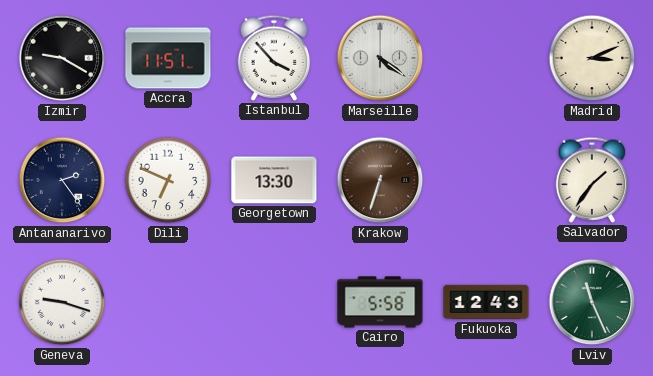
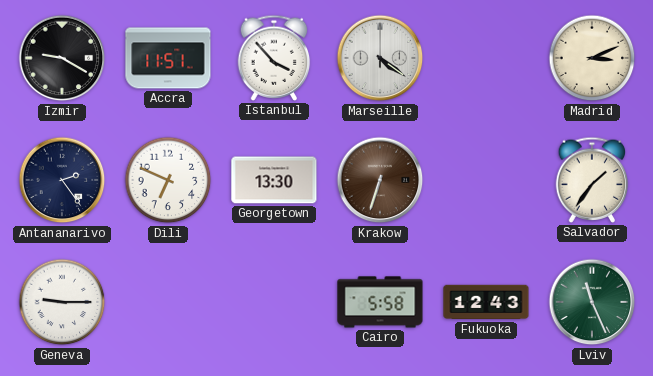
Geneva: 9:18 -> 9:15 (62, 302)
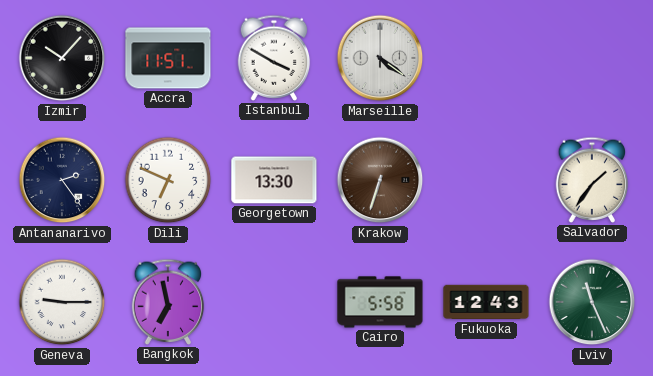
Izmir: 9:20 -> 10:07 (62, 58)
Istanbul: 3:53 -> 3:50 (274, 58)
Madrid: 3:11 -> none (592, 58)
Bangkok: none -> 6:58 (168, 302)
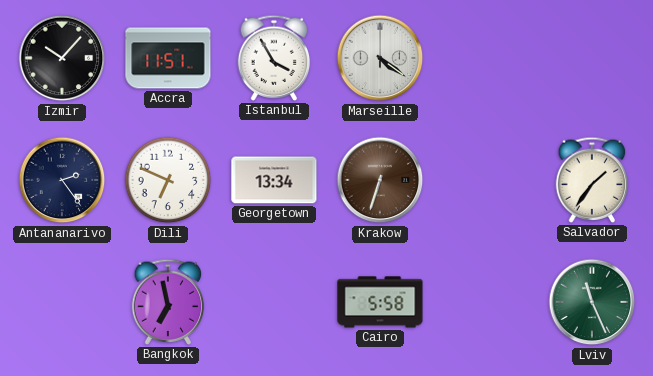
Istanbul: 3:50 -> 3:55 (274, 58)
Georgetown: 13:30 -> 13:34 (274, 180)
Geneva: 9:15 -> none (62, 302)
Fukuoka: 12:43 -> none (486, 302)
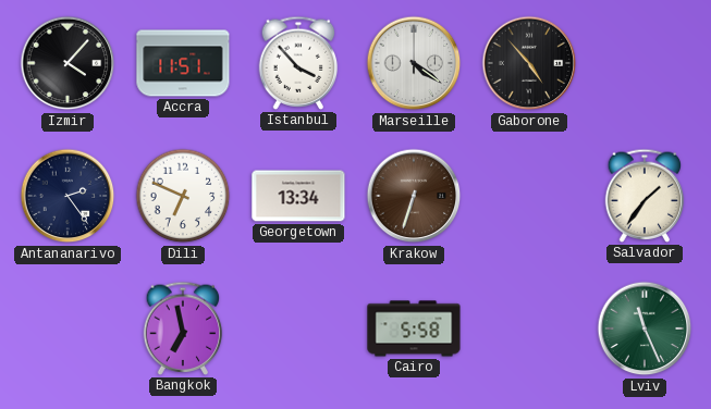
Izmir: 10:07 -> 4:07 (68, 63)
Istanbul: 3:55 -> 3:53 (298, 63)
Gaborone: none -> 4:53 (529, 63)
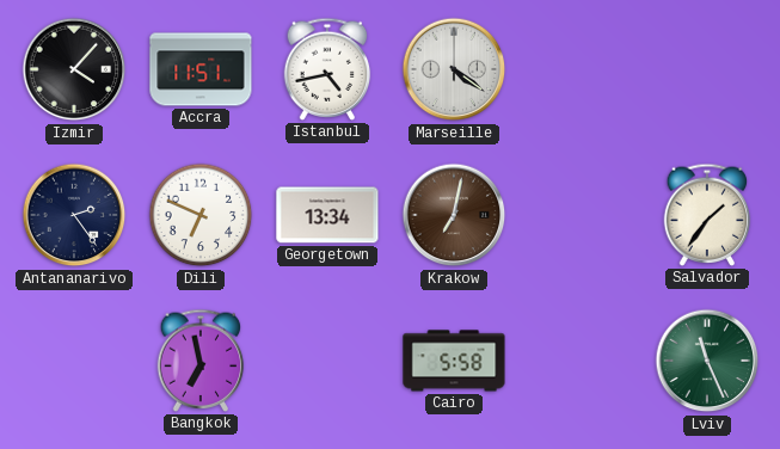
Istanbul: 3:53 -> 4:43 (327, 69)
Gaborone: 4:53 -> none (529, 63)
Krakow: 6:33 -> 7:02 (454, 215)
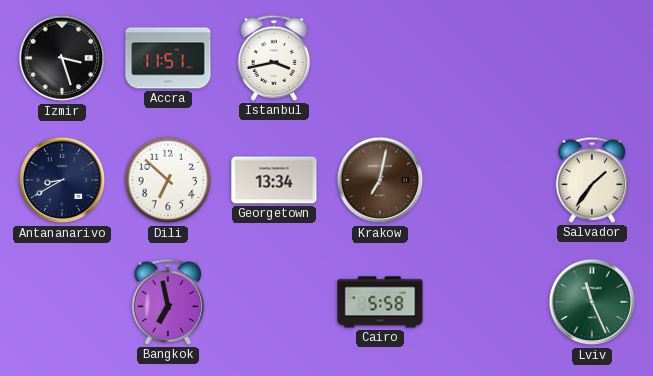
Izmir: 4:07 -> 3:27 (62, 58)
Istanbul: 4:43 -> 3:43 (274, 58)
Marseille: 4:21 -> none (454, 69)
Antananarivo: 2:24 -> 8:40 (62, 180)
Dili: 6:49 -> 6:52 (168, 180)
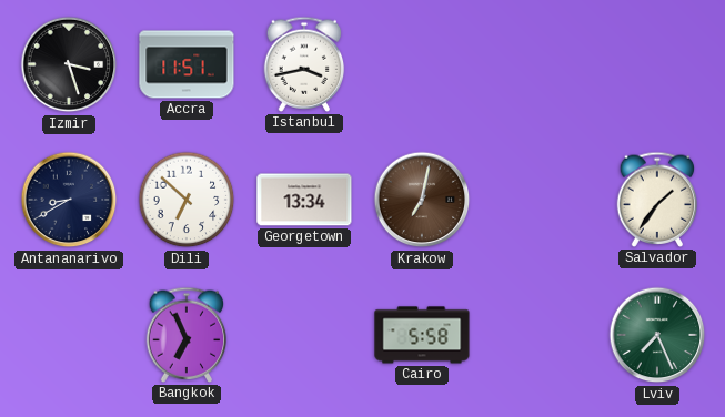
Bangkok: 6:58 -> 6:56 (187, 335)
Lviv: 11:26 -> 7:26 (657, 335)
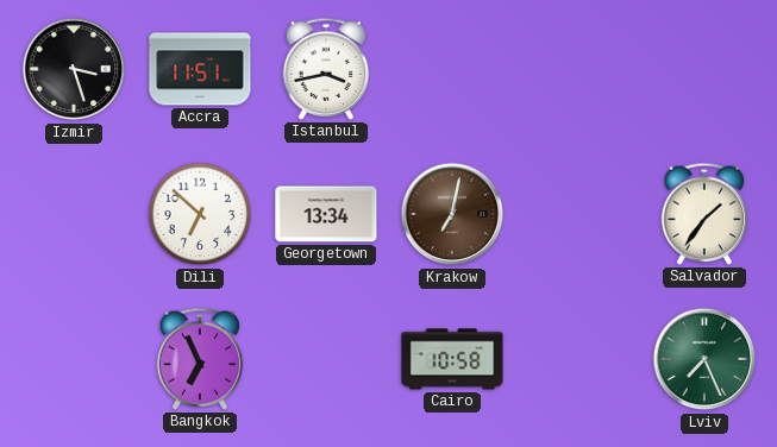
Antananarivo: 8:40 -> none (69, 200)
Cairo: 5:58 -> 10:58 (452, 359)
